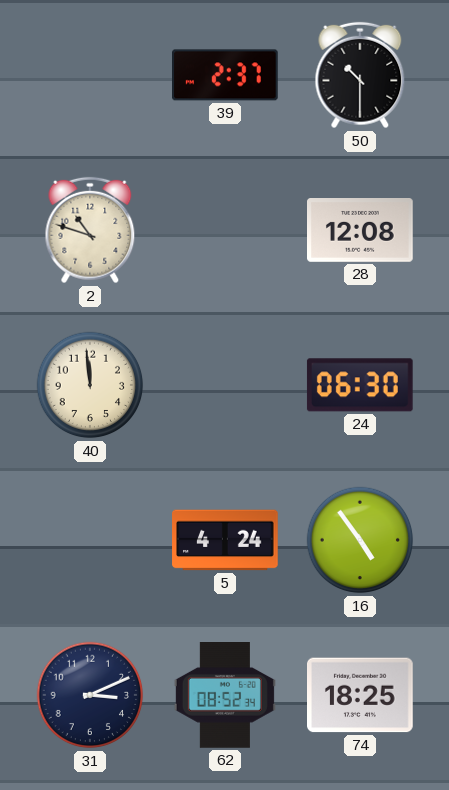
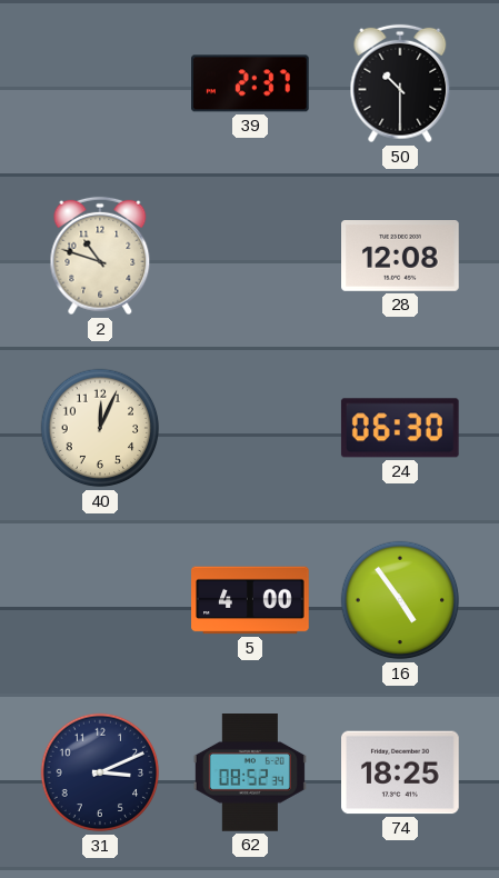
40: 11:59 -> 12:04 (100, 428)
5: 4:24 -> 4:00 (250, 600)
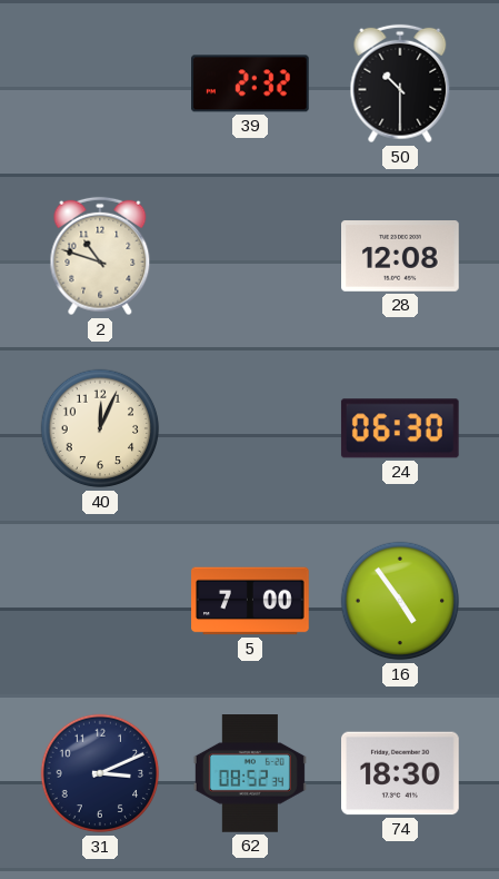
39: 2:37 -> 2:32 (251, 83)
5: 4:00 -> 7:00 (250, 601)
74: 18:25 -> 18:30 (401, 773)
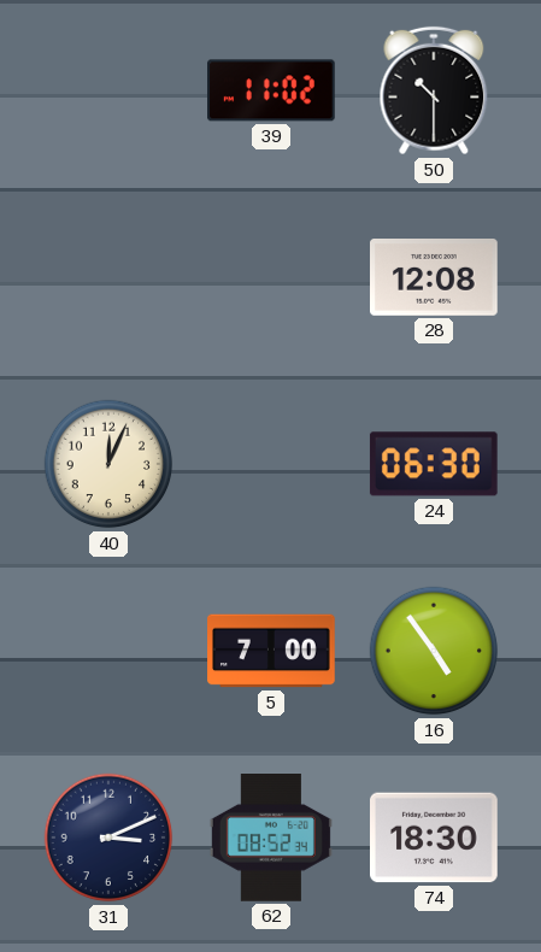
39: 2:32 -> 11:02 (272, 90)
2: 10:48 -> none (100, 256)
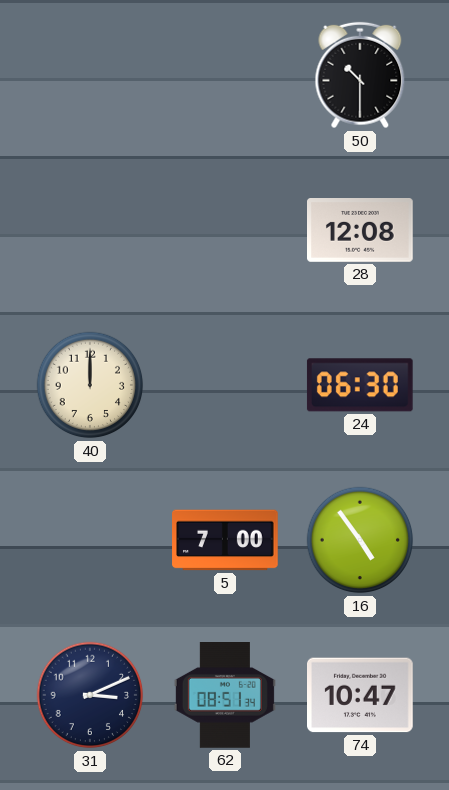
39: 11:02 -> none (272, 90)
40: 12:04 -> 12:00 (90, 385)
62: 08:52 -> 08:51 (225, 696)
74: 18:30 -> 10:47 (361, 695)
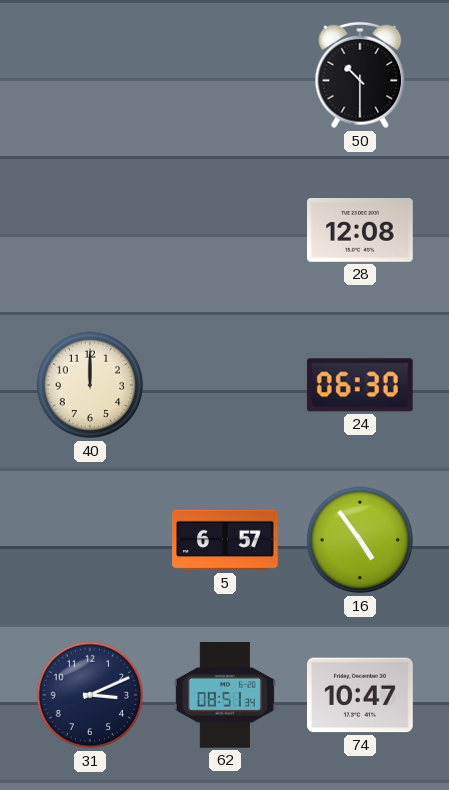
5: 7:00 -> 6:57 (225, 540)
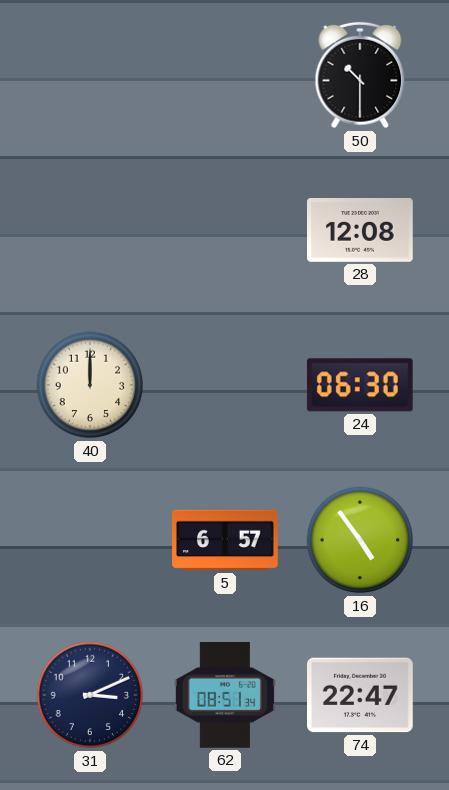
74: 10:47 -> 22:47 (361, 695)
